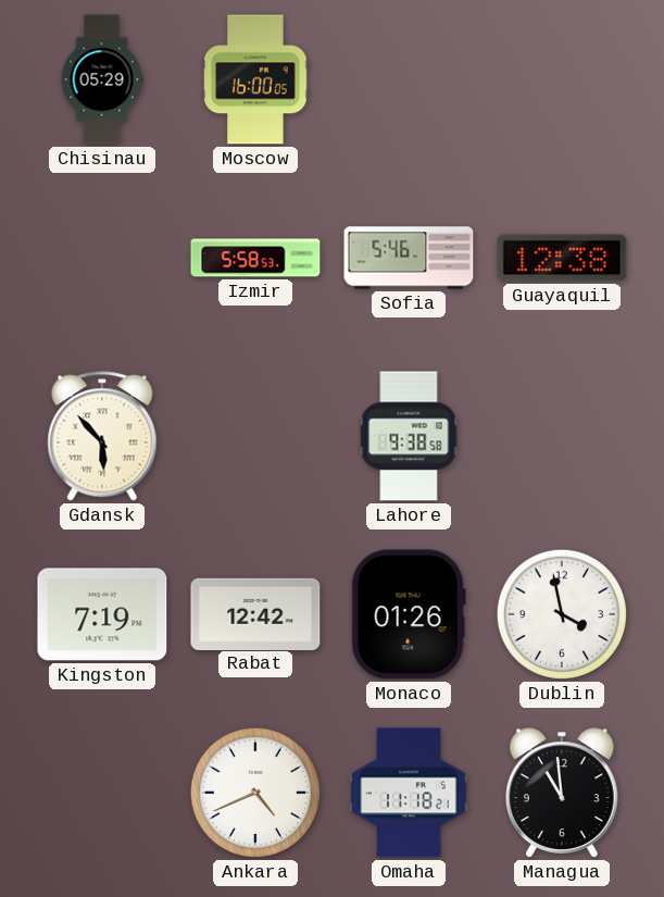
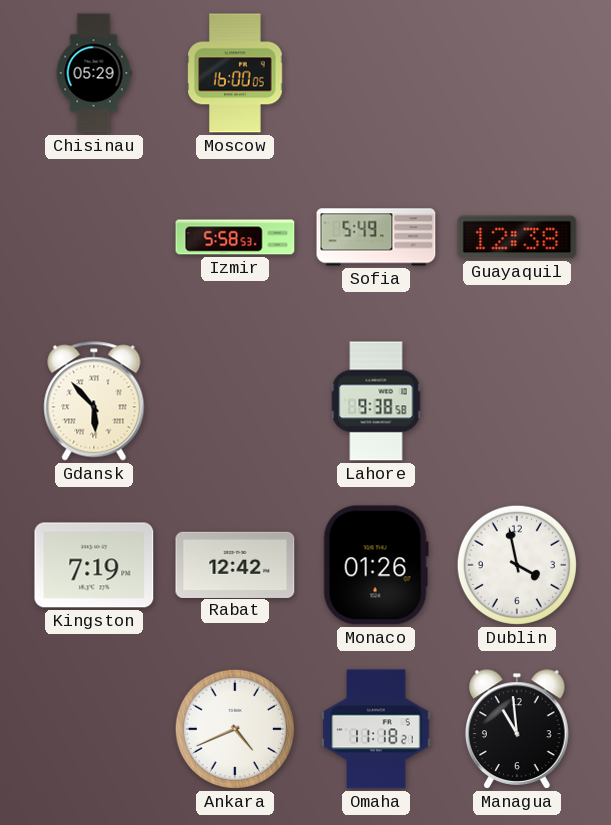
Sofia: 5:46 -> 5:49 (376, 237)
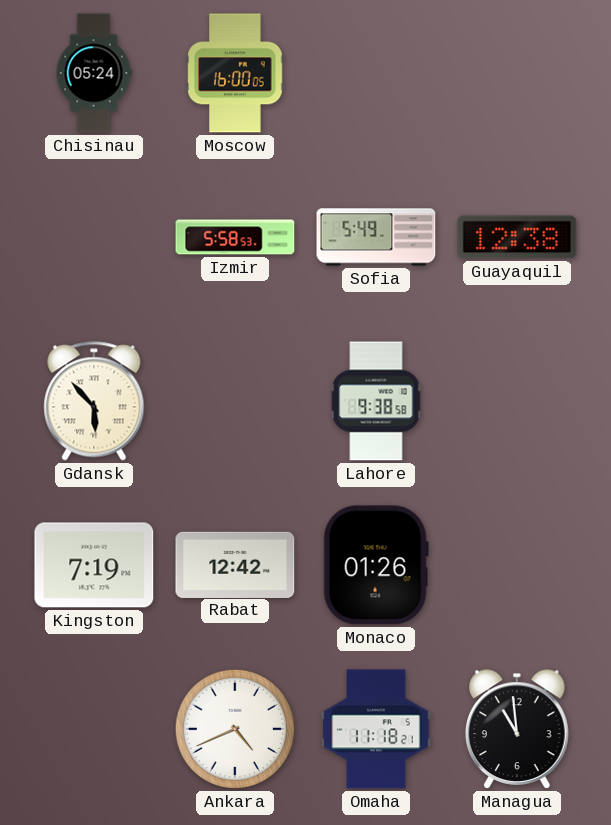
Chisinau: 05:29 -> 05:24 (94, 73)
Dublin: 3:58 -> none (517, 565)
